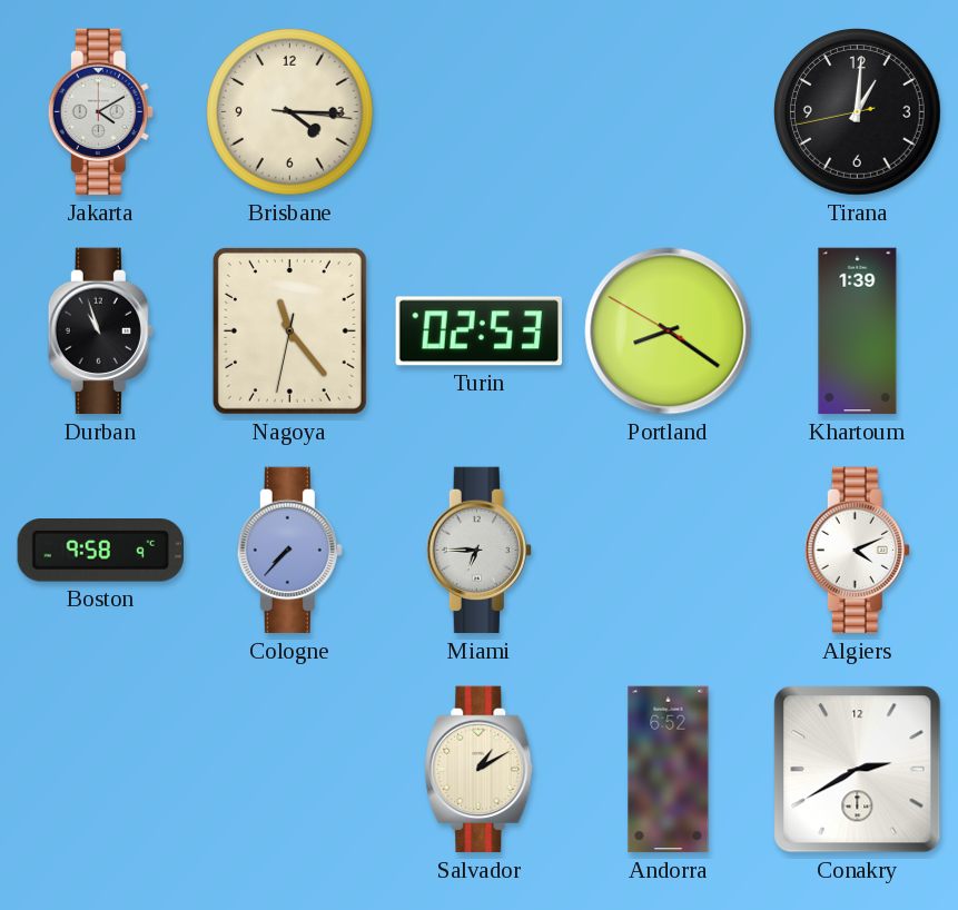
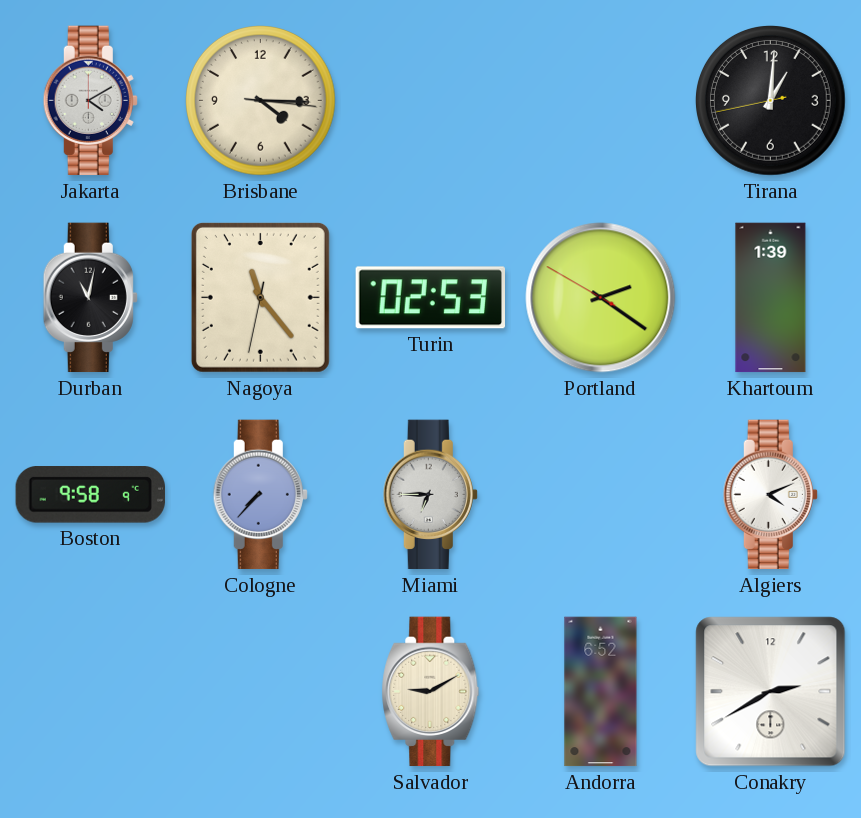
Durban: 10:57 -> 11:02 (90, 298)
Portland: 8:20 -> 2:20 (601, 298)
Salvador: 1:10 -> 9:10 (431, 692)
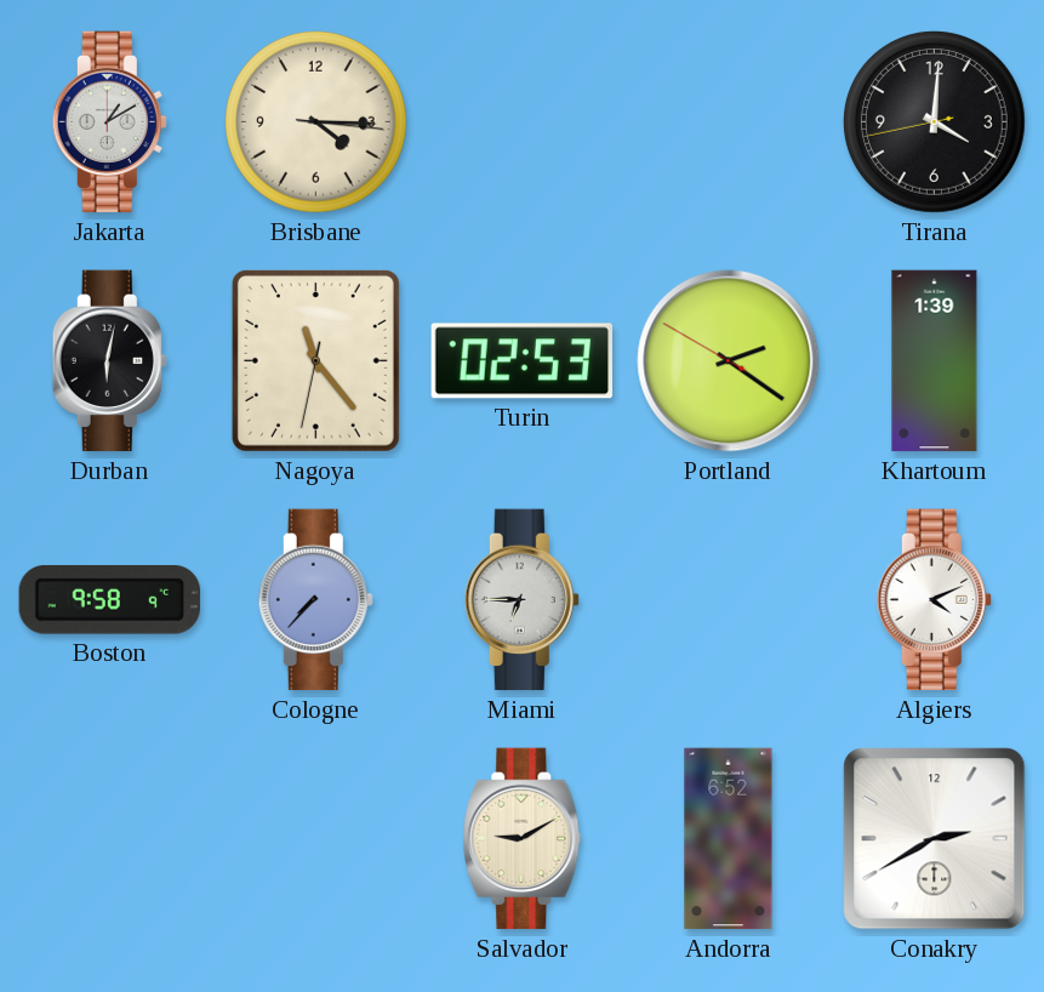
Jakarta: 4:10 -> 1:10 (109, 122)
Tirana: 1:00 -> 4:00 (935, 122)
Durban: 11:02 -> 6:02 (109, 361)
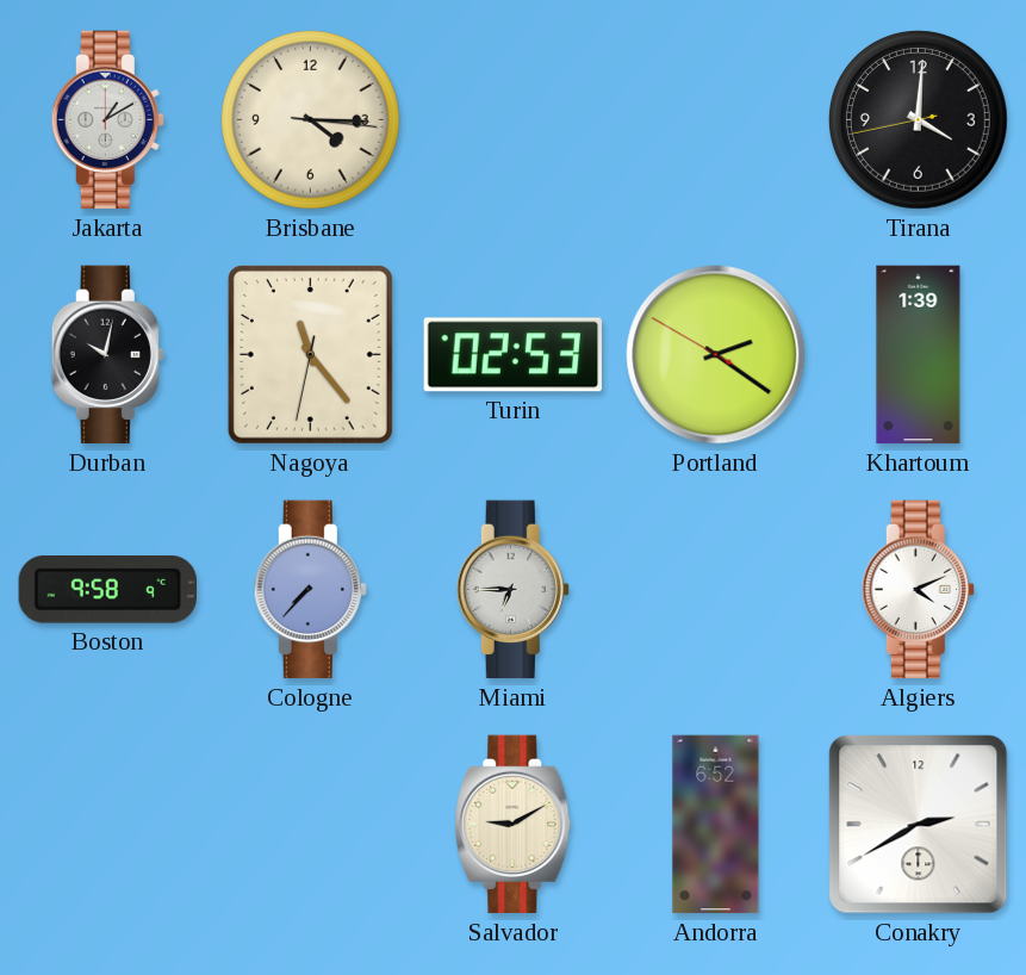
Durban: 6:02 -> 10:02 (107, 355)
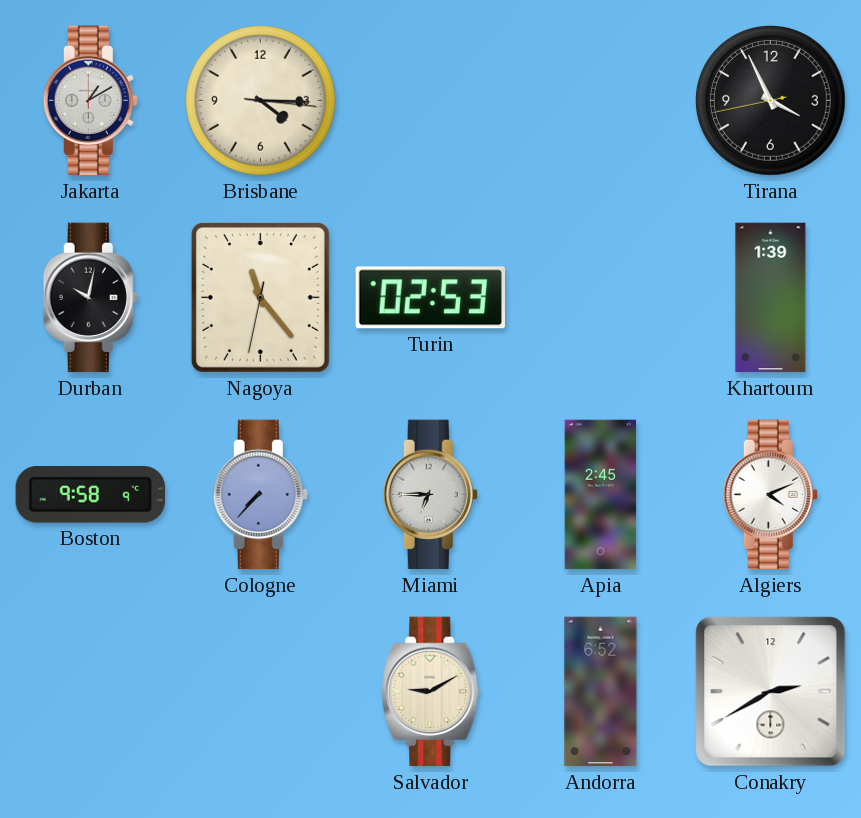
Tirana: 4:00 -> 3:55 (771, 101)
Portland: 2:20 -> none (716, 355)
Apia: none -> 2:45 (601, 495)
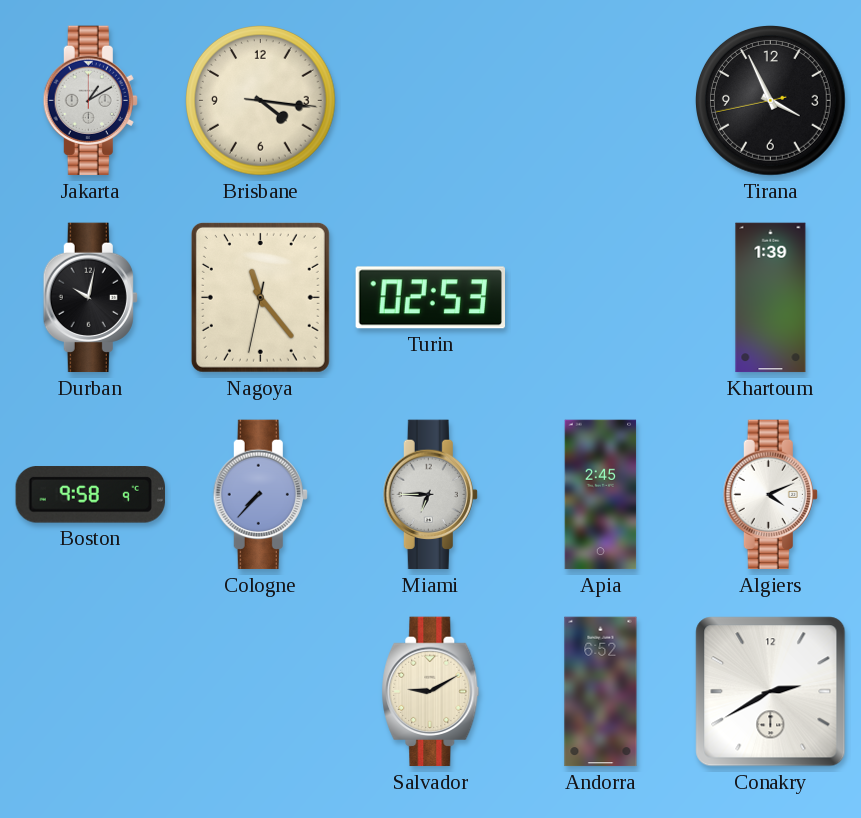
Brisbane: 4:15 -> 4:16 (261, 101)
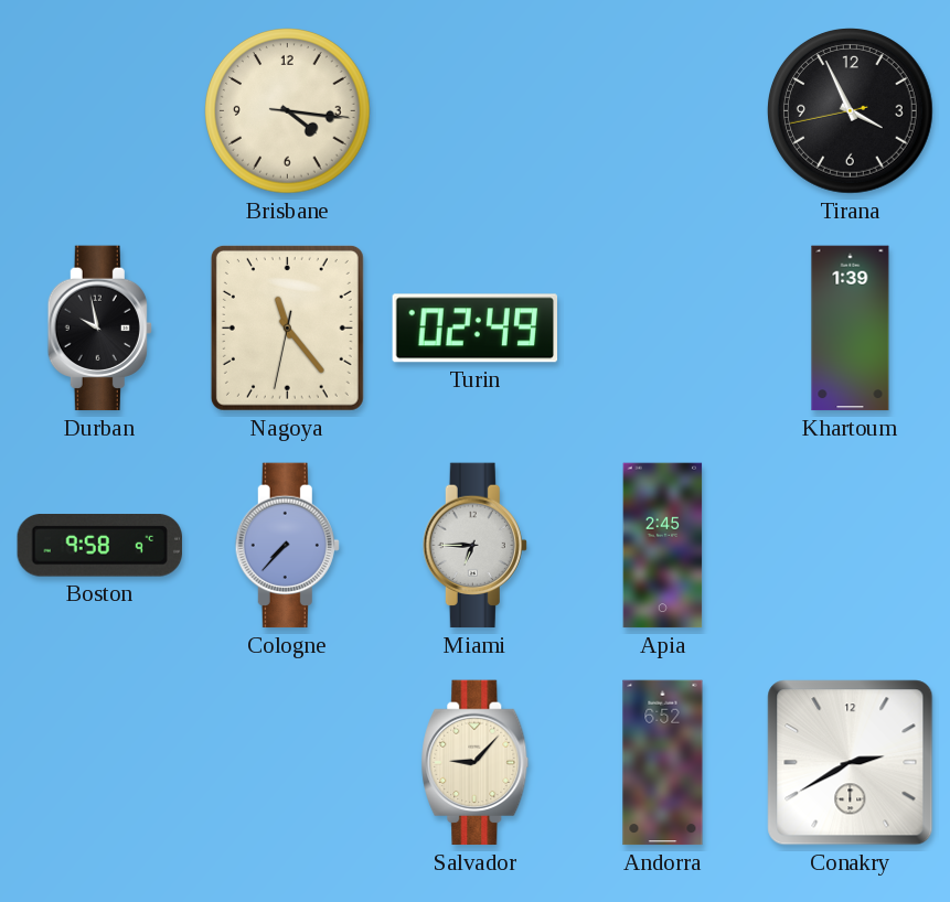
Jakarta: 1:10 -> none (90, 101)
Durban: 10:02 -> 9:58 (99, 329)
Turin: 02:53 -> 02:49 (474, 329)
Algiers: 4:11 -> none (770, 495)
Salvador: 9:10 -> 9:07 (476, 763)
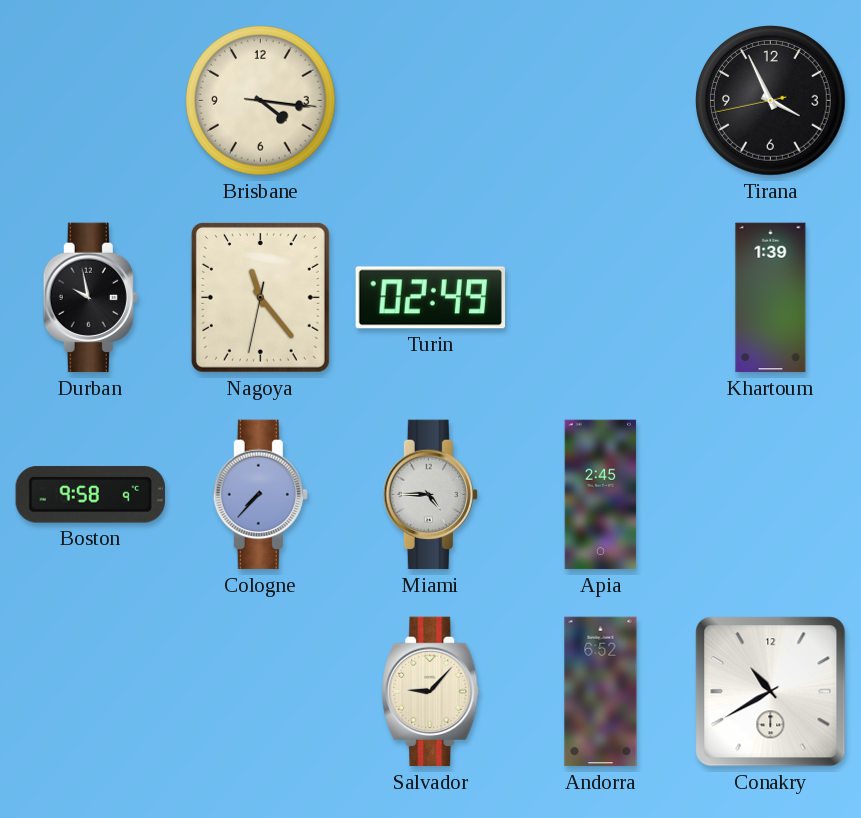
Miami: 6:45 -> 4:45 (430, 495)
Conakry: 2:40 -> 10:40 (771, 692)
